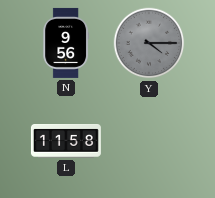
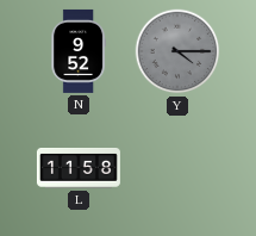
N: 9:56 -> 9:52 (77, 51)
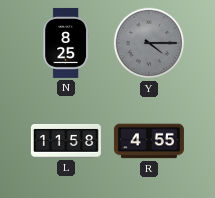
N: 9:52 -> 8:25 (65, 43)
R: none -> 4:55 (149, 141)
